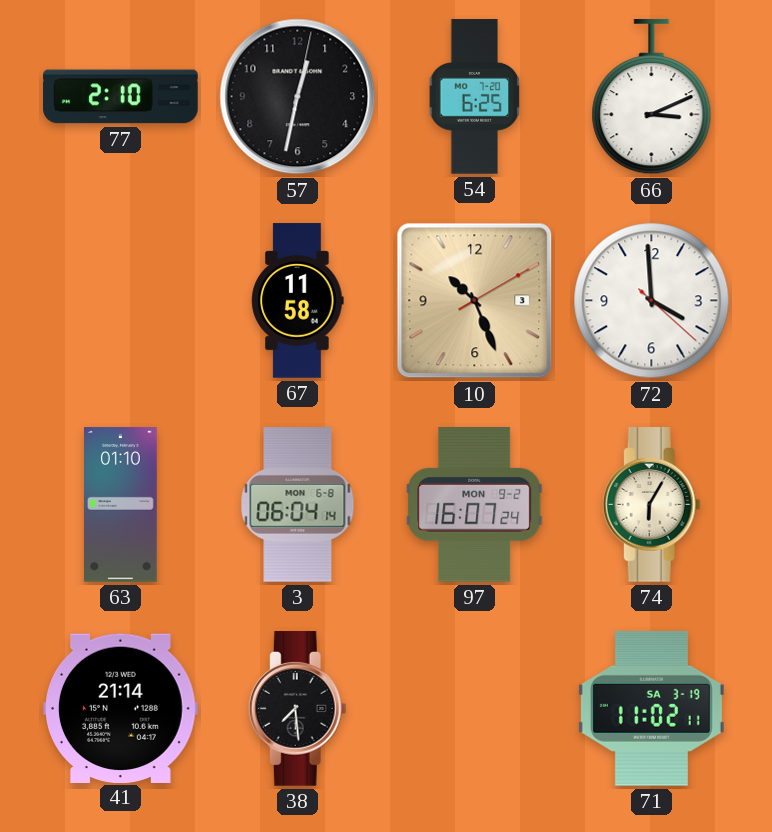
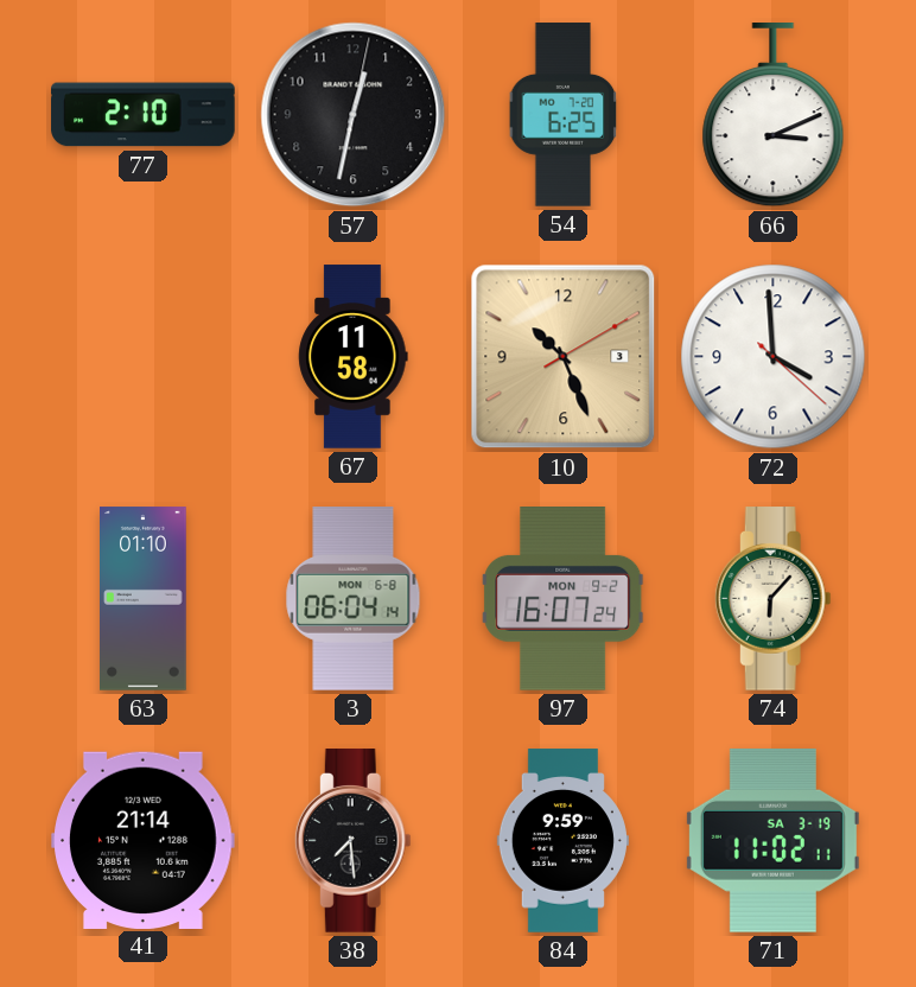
74: 6:05 -> 6:07 (772, 599)
84: none -> 9:59 (562, 841)
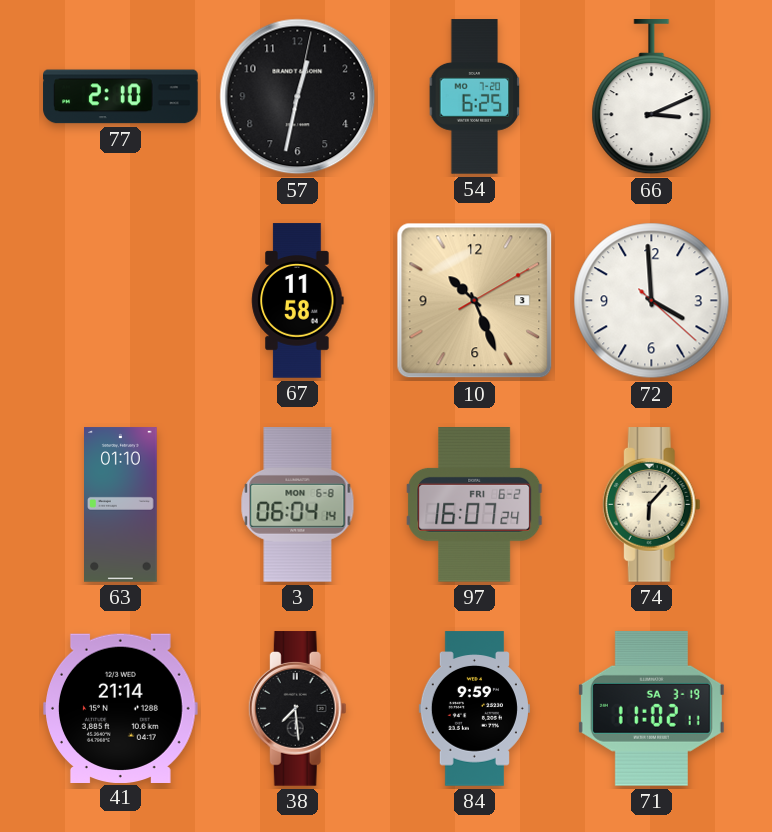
97 date: MON 9-2 -> FRI 6-2 (475, 505)
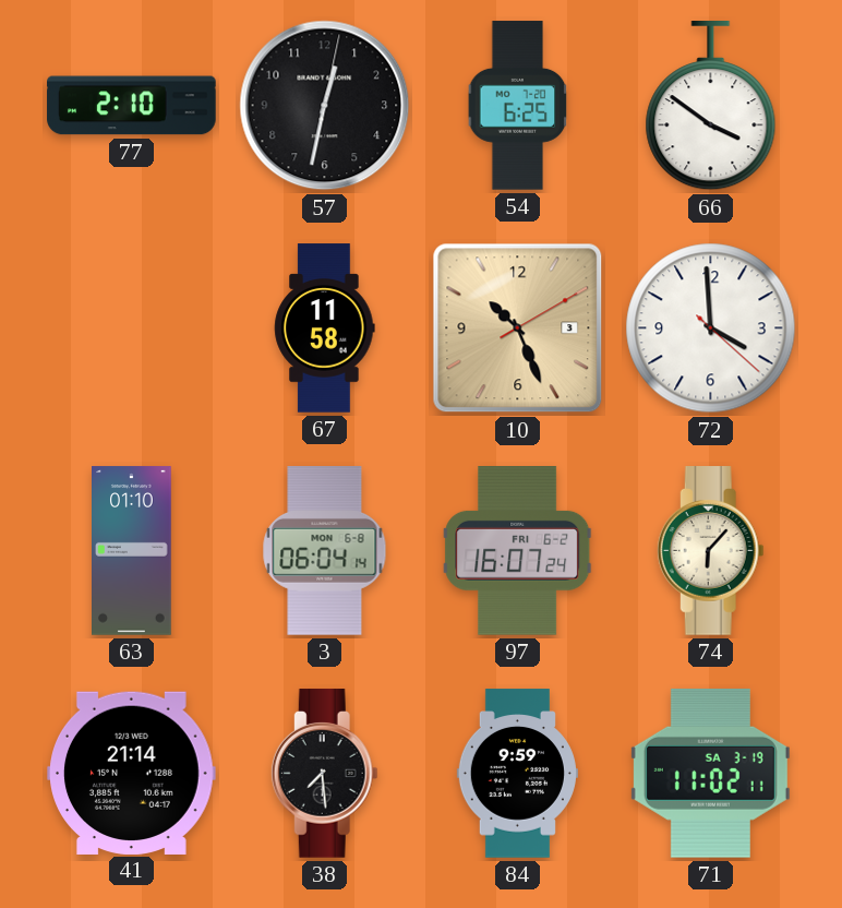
66: 3:11 -> 3:51 (711, 107)
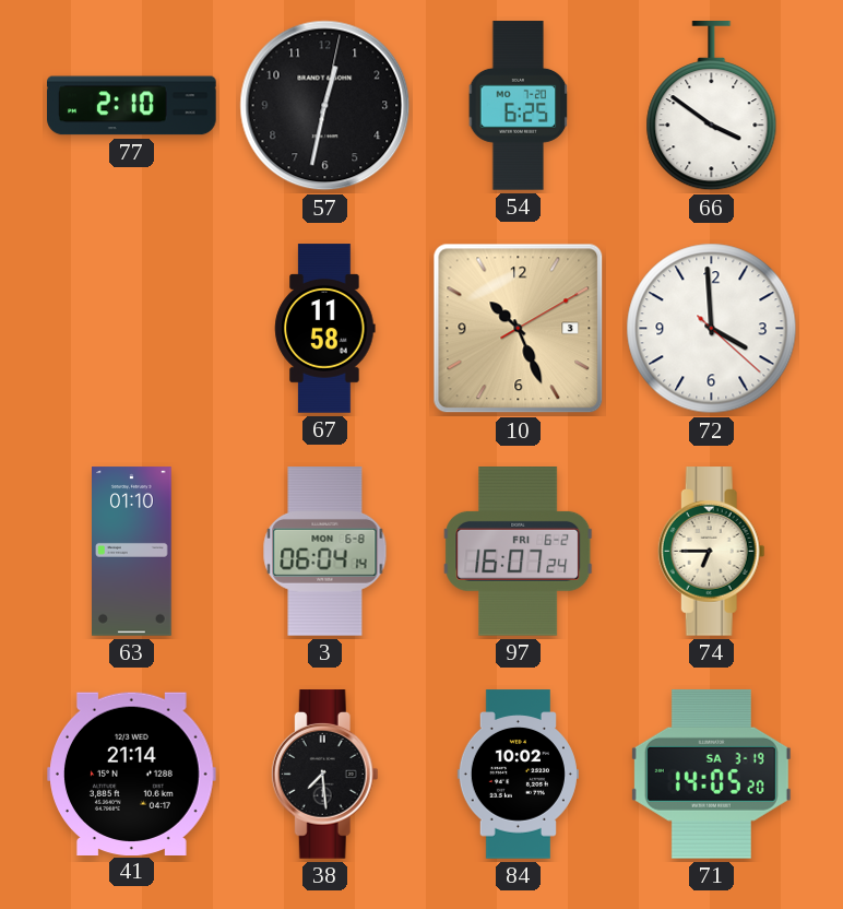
74: 6:07 -> 6:45 (711, 552)
84: 9:59 -> 10:02 (518, 775)
71: 11:02 -> 14:05 (711, 774)
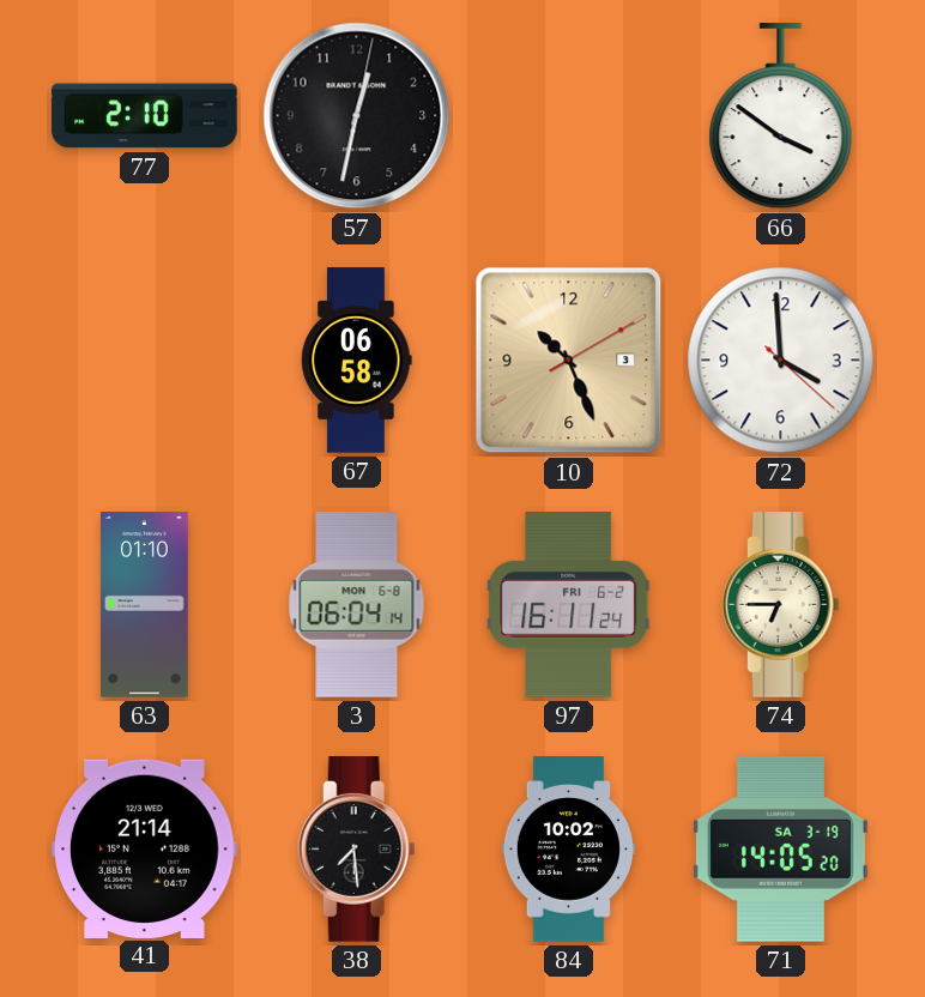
54: 6:25 -> none (519, 106)
67: 11:58 -> 06:58 (357, 361)
97: 16:07 -> 16:11 (569, 605)
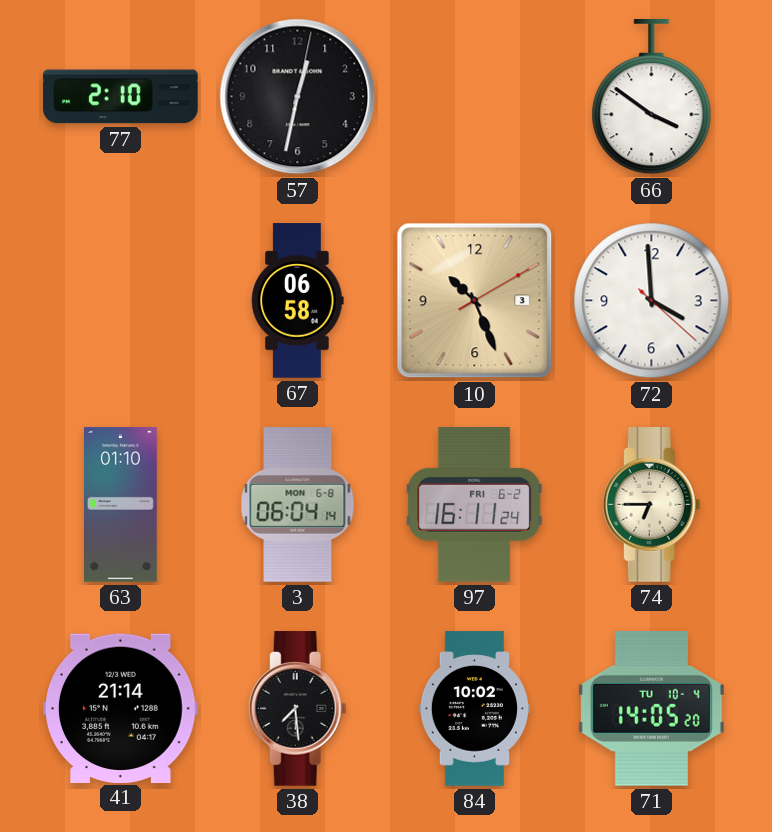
71 date: SA 3-19 -> TU 10-4 (651, 708)
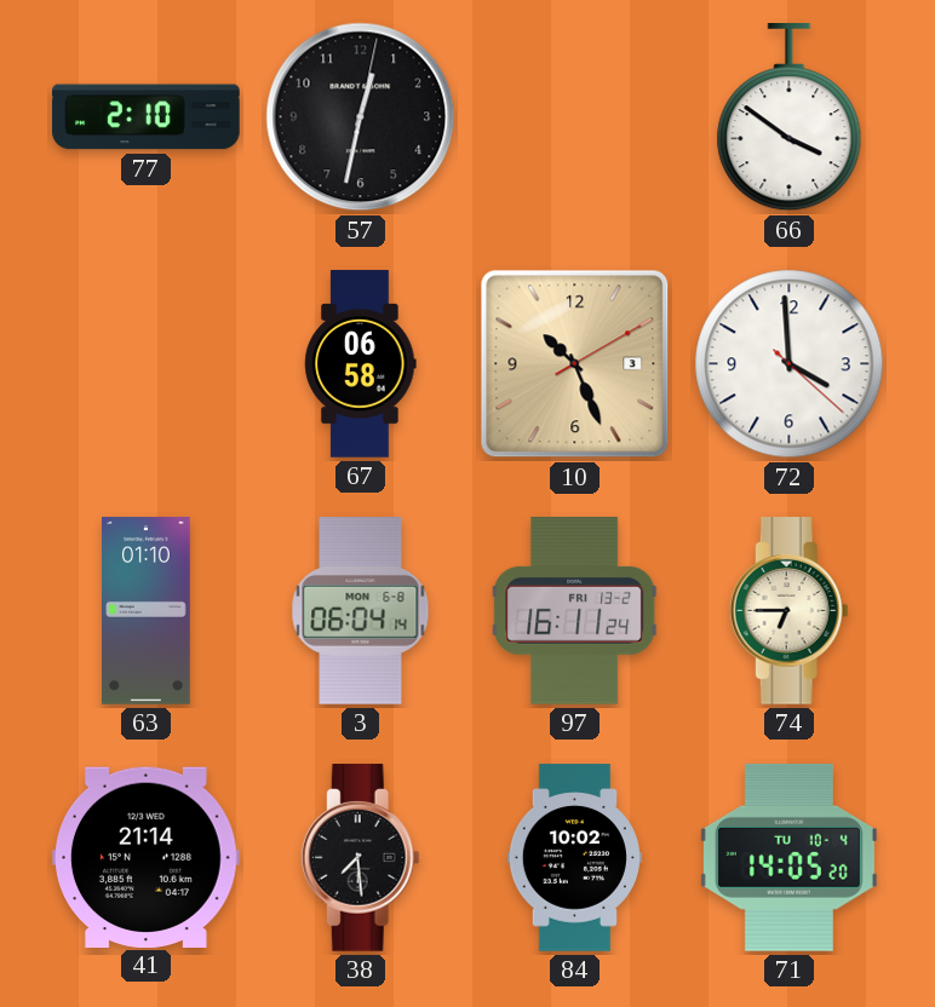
97 date: FRI 6-2 -> FRI 13-2 (575, 611)
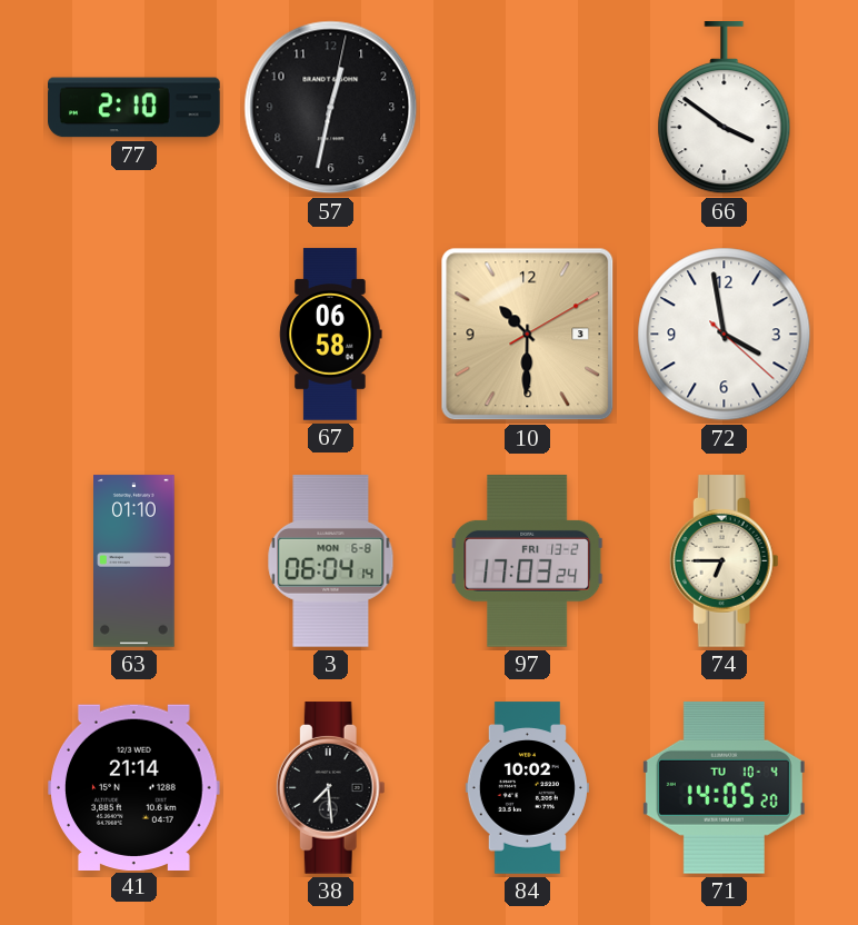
10: 10:26 -> 10:30 (528, 335)
72: 3:59 -> 3:58 (725, 335)
97: 16:11 -> 17:03 (528, 561)
